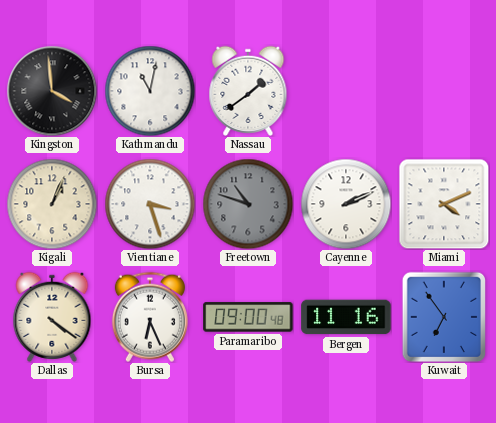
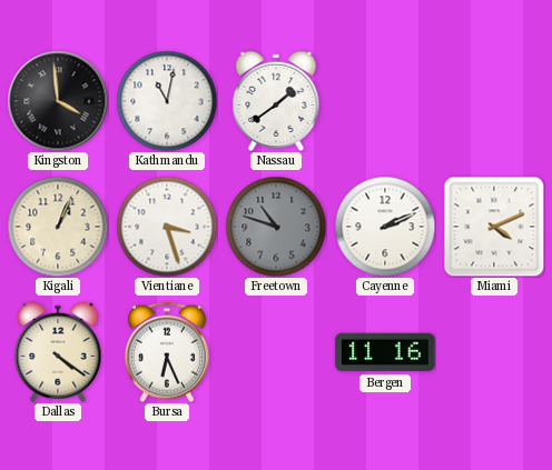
Paramaribo: 09:00 -> none (248, 317)
Kuwait: 6:54 -> none (444, 317)
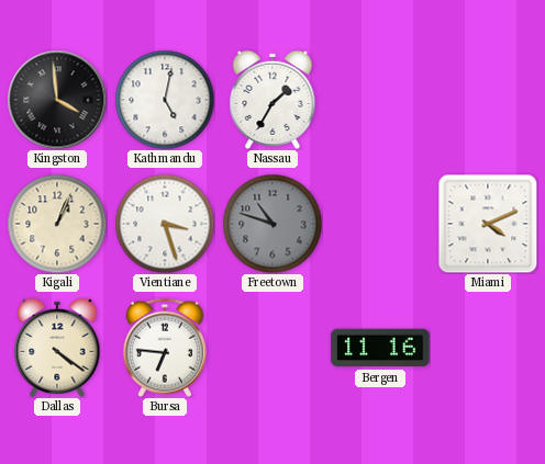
Kathmandu: 11:02 -> 5:02 (165, 100)
Nassau: 1:39 -> 1:35 (272, 100)
Cayenne: 2:11 -> none (385, 227)
Bursa: 6:26 -> 6:46 (165, 348)
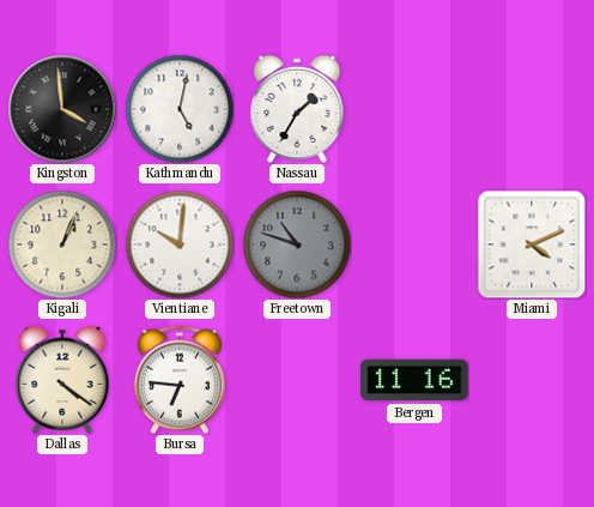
Vientiane: 3:27 -> 10:01 (180, 245)
